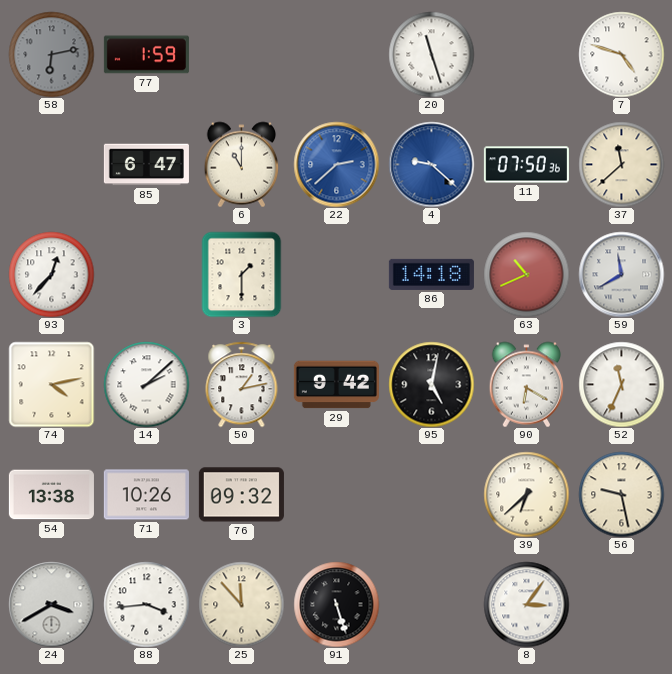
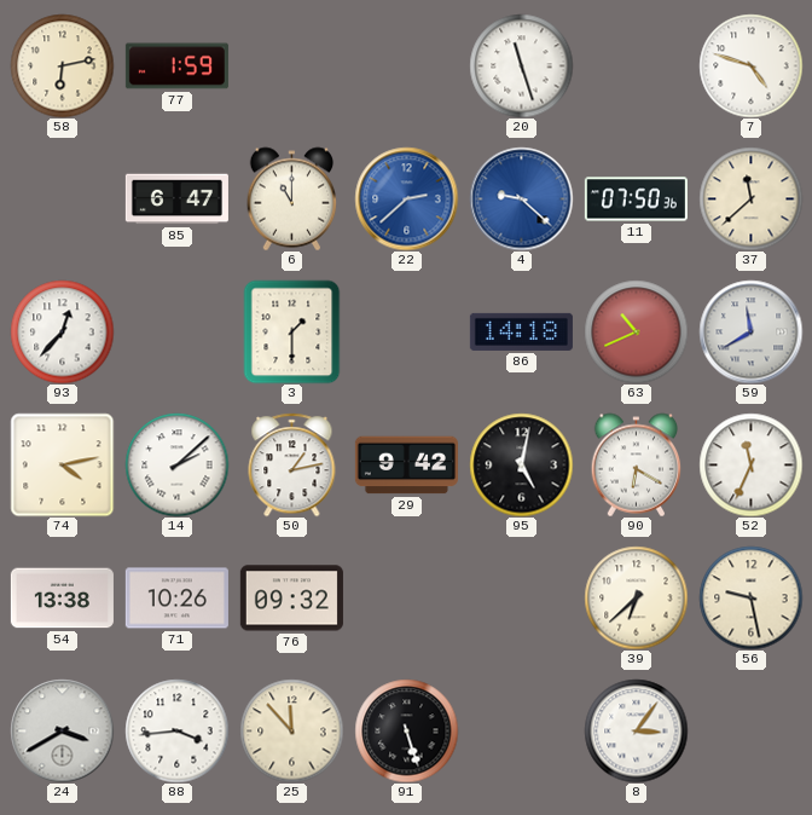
58 dial: grey -> cream (62, 65)
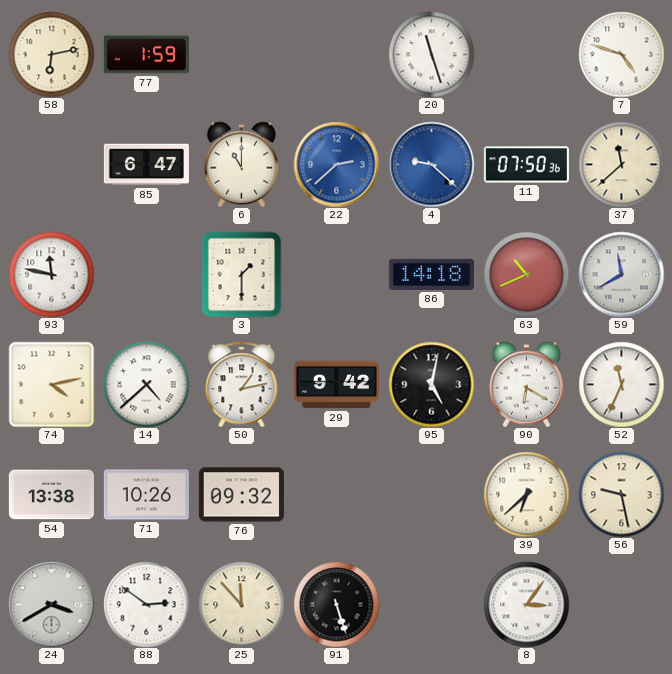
93: 12:37 -> 11:47 (51, 274)
14: 2:08 -> 4:38 (146, 384)
88: 3:44 -> 2:51 (146, 604)
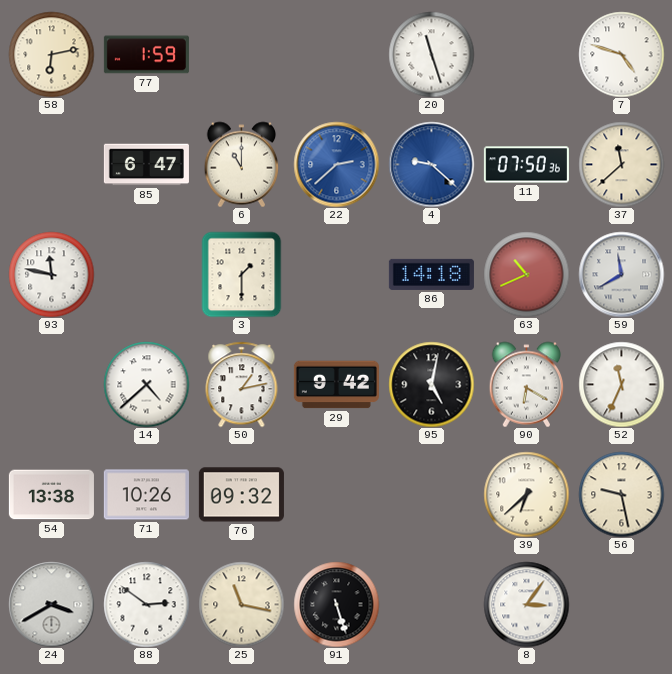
74: 4:13 -> none (51, 384)
25: 11:53 -> 11:17 (241, 604)
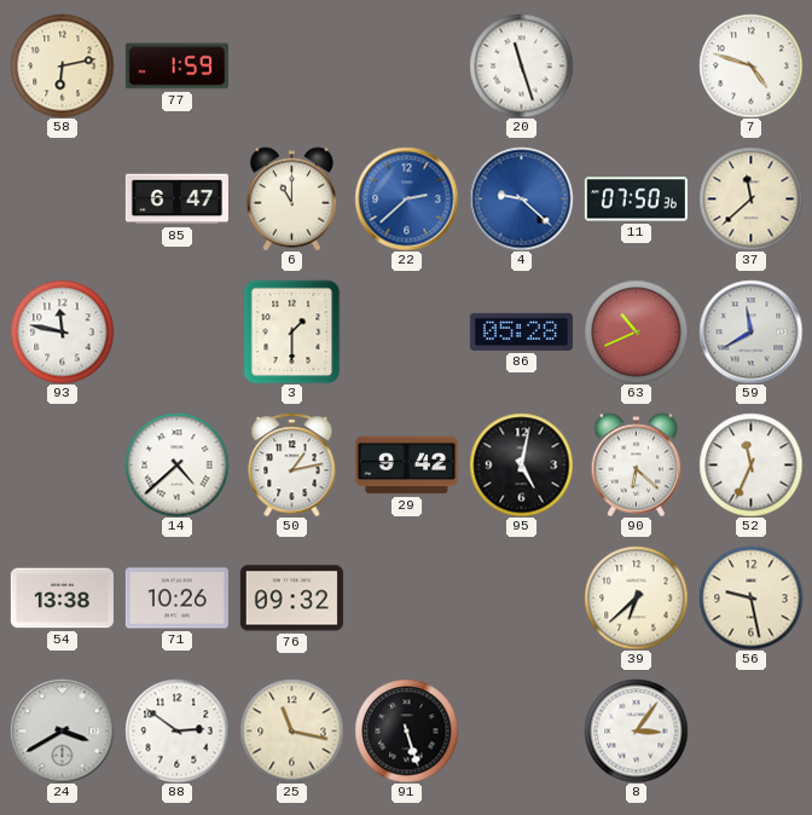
86: 14:18 -> 05:28 (521, 331)
90: 6:20 -> 6:22 (637, 464)
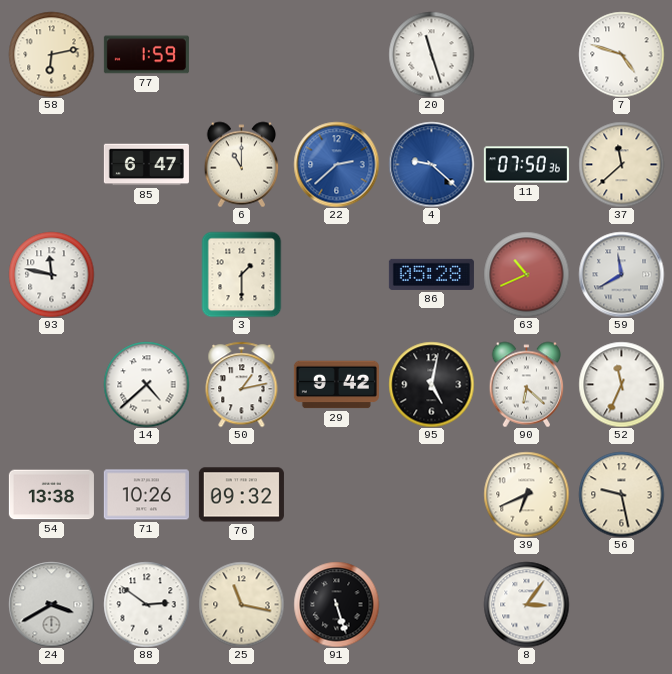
39: 6:38 -> 6:41 (526, 494)
